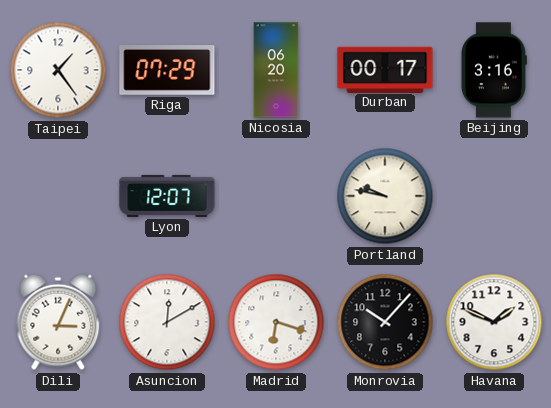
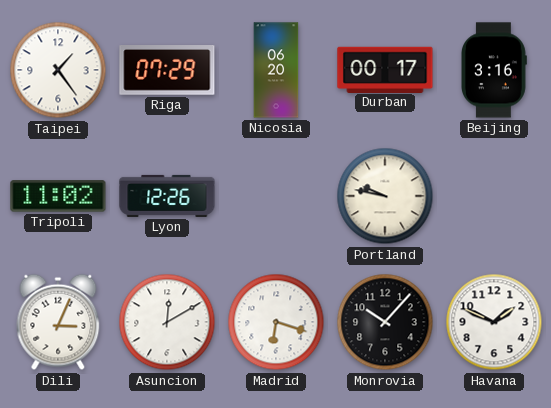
Tripoli: none -> 11:02 (58, 196)
Lyon: 12:07 -> 12:26 (167, 196)
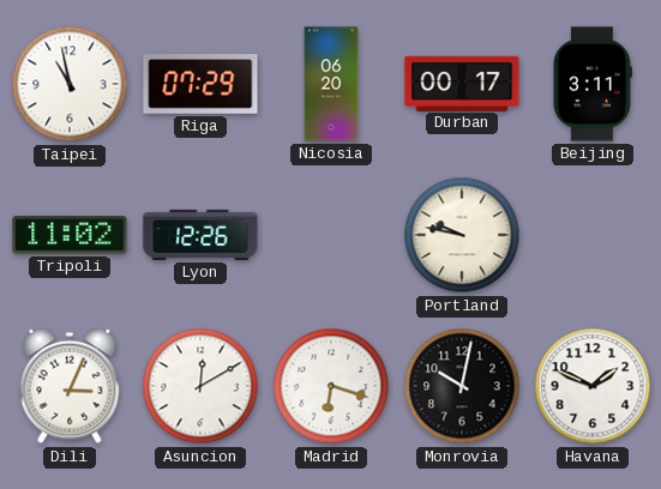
Taipei: 1:24 -> 10:58 (70, 84)
Beijing: 3:16 -> 3:11 (593, 84)
Monrovia: 10:07 -> 10:02 (462, 386)
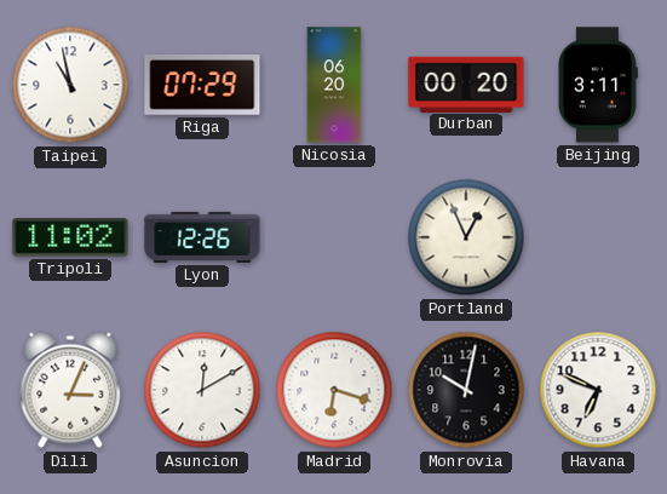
Durban: 00:17 -> 00:20 (466, 84)
Portland: 9:47 -> 12:56 (466, 237)
Havana: 1:49 -> 6:49 (598, 390)
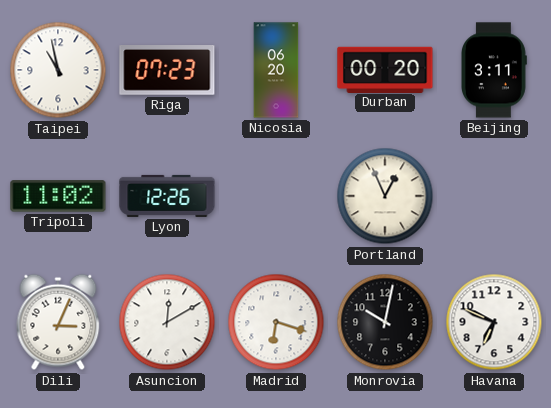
Riga: 07:29 -> 07:23 (167, 71)
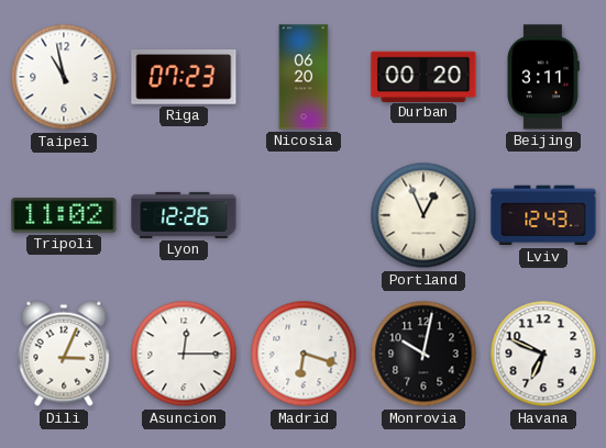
Lviv: none -> 12:43 (543, 215)
Asuncion: 12:10 -> 12:15 (184, 354)
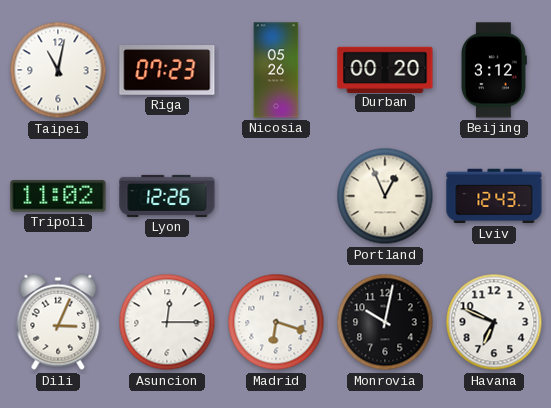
Taipei: 10:58 -> 11:02 (58, 70)
Nicosia: 06:20 -> 05:26 (276, 70)
Beijing: 3:11 -> 3:12 (494, 70)
